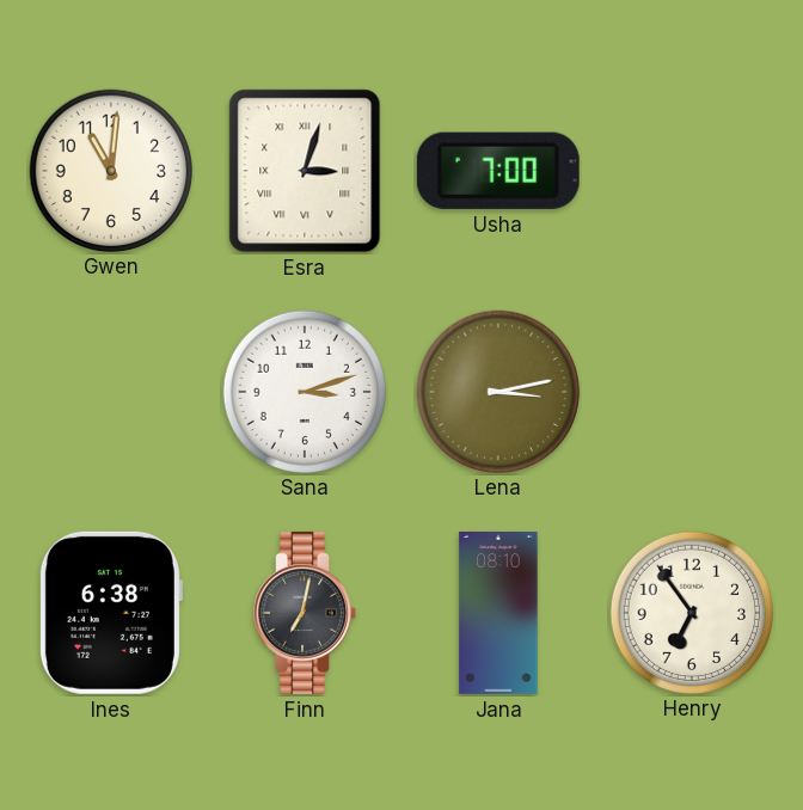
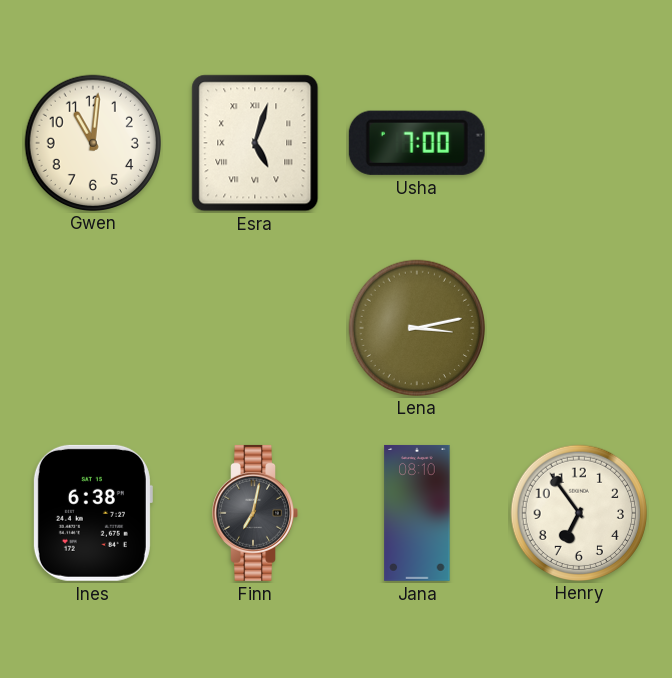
Esra: 3:03 -> 5:03 (255, 143)
Sana: 3:12 -> none (304, 391)
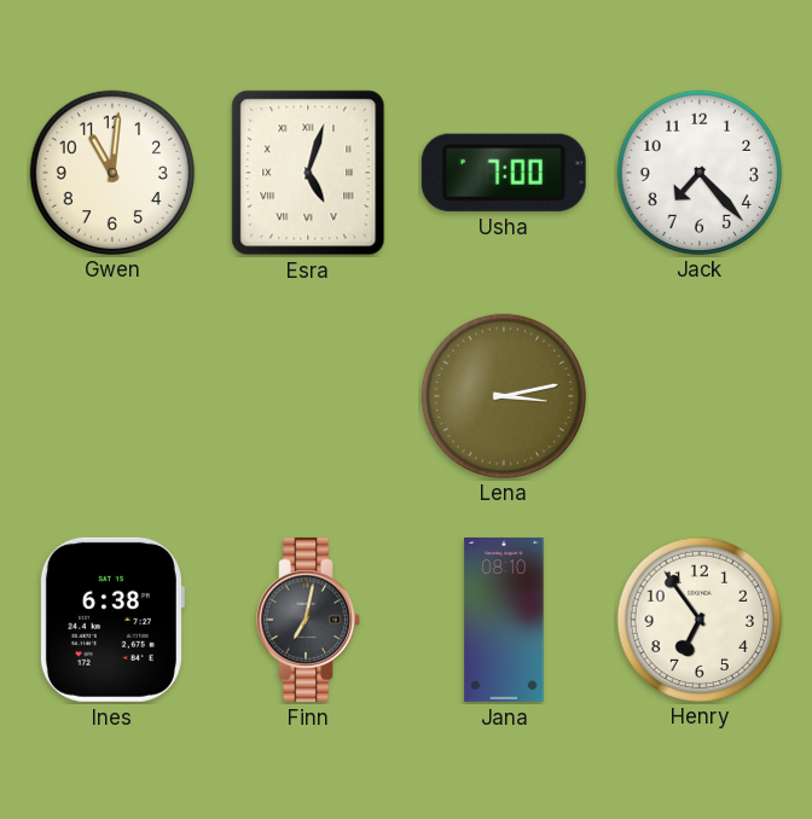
Jack: none -> 7:23 (698, 172)
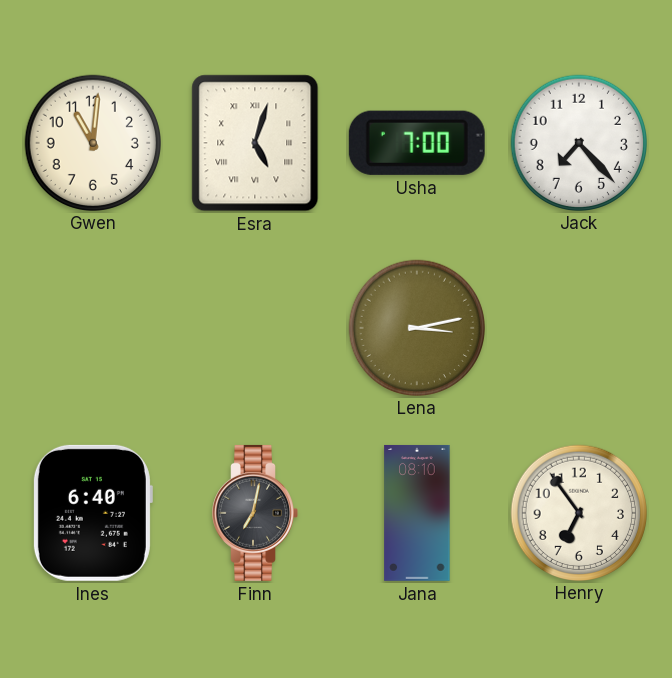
Ines: 6:38 -> 6:40 (92, 513)
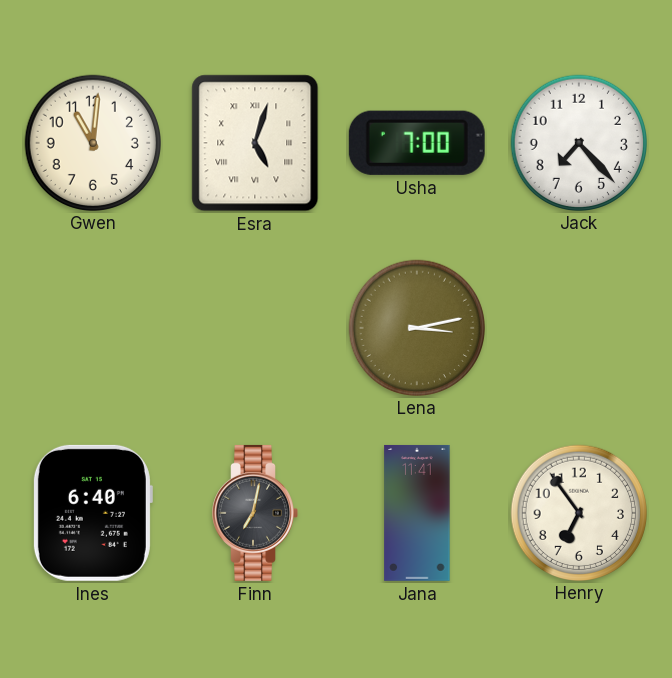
Jana: 08:10 -> 11:41 (417, 513)
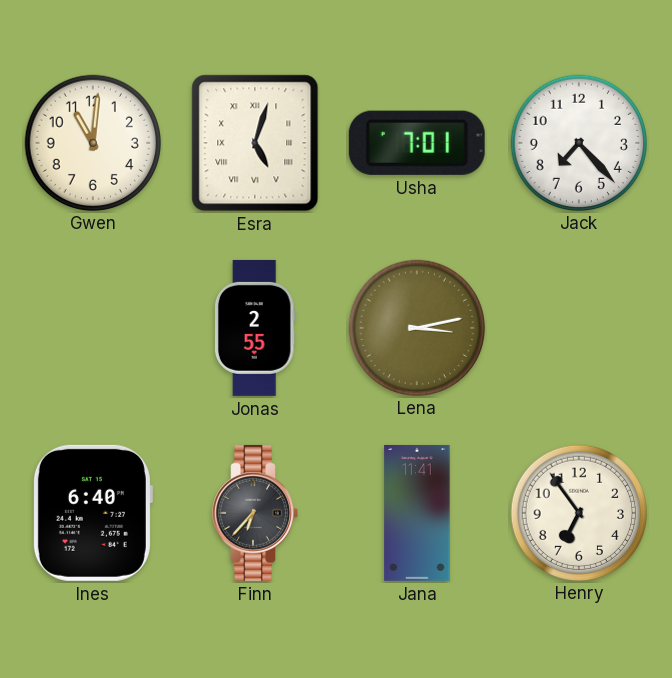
Usha: 7:00 -> 7:01 (417, 143)
Jonas: none -> 2:55 (255, 328)
Finn: 7:02 -> 6:37 (255, 513)
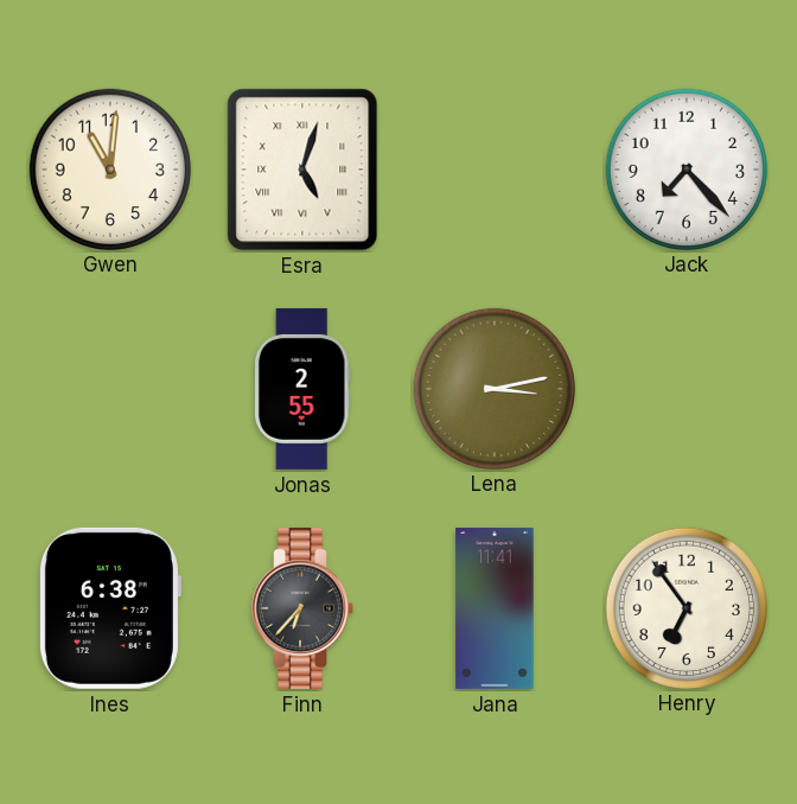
Usha: 7:01 -> none (417, 143)
Ines: 6:40 -> 6:38 (109, 608)
